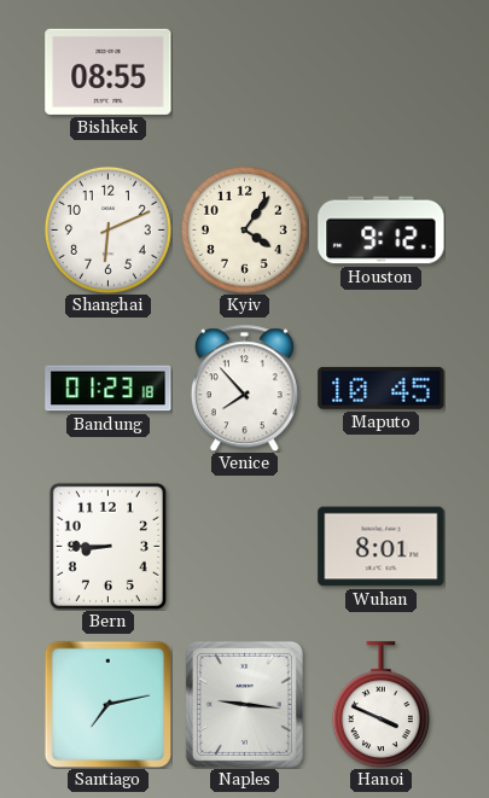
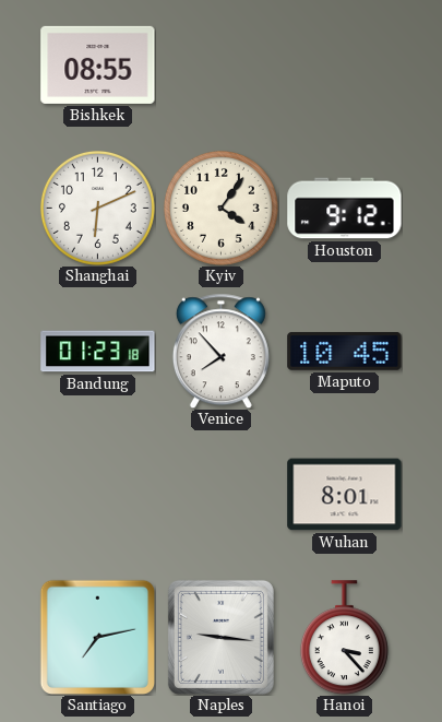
Bern: 8:45 -> none (107, 546)
Hanoi: 3:49 -> 3:23 (344, 638)
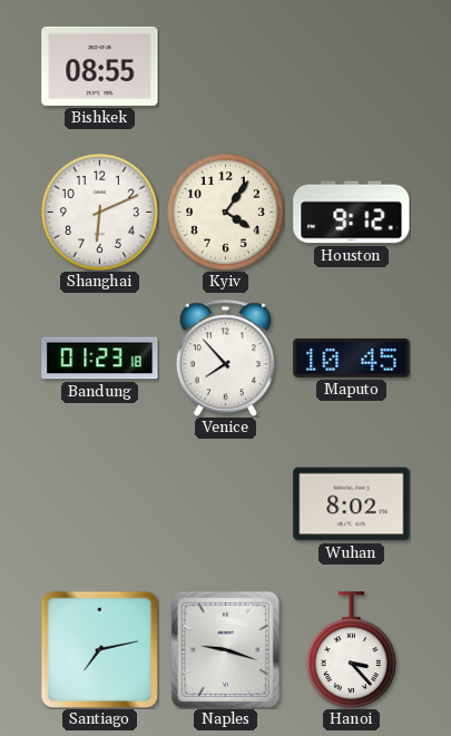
Wuhan: 8:01 -> 8:02 (352, 504)
Naples: 9:16 -> 9:18 (225, 649)
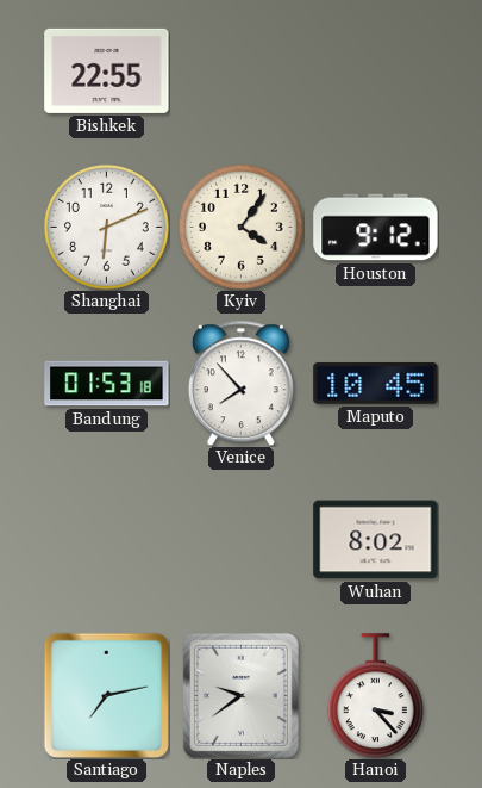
Bishkek: 08:55 -> 22:55 (107, 70)
Bandung: 01:23 -> 01:53 (107, 384)
Naples: 9:18 -> 9:39 (240, 695)
